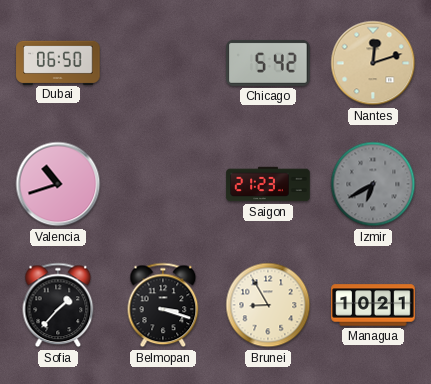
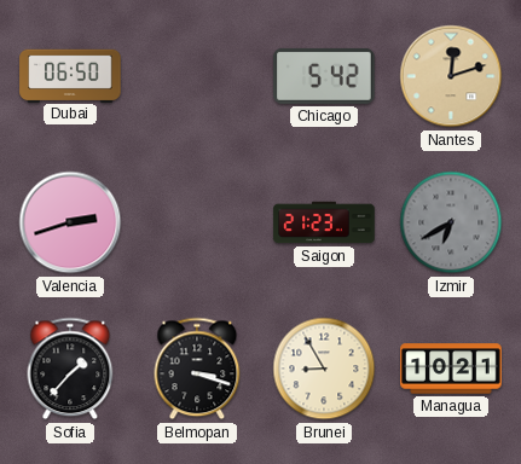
Valencia: 10:42 -> 2:42 (70, 222)
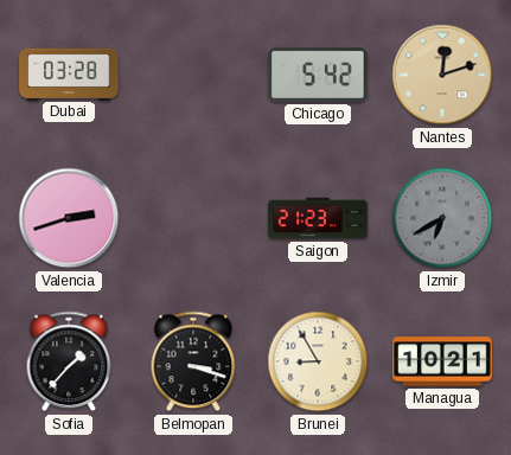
Dubai: 06:50 -> 03:28 (69, 73)
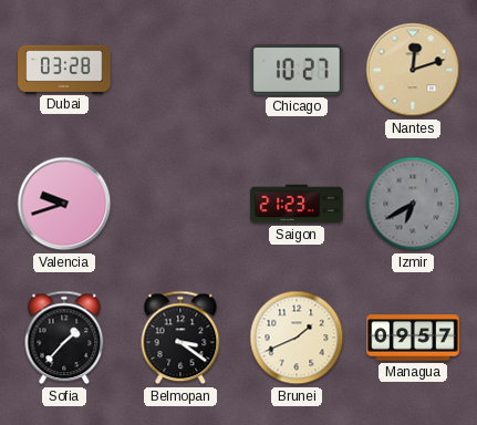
Chicago: 5:42 -> 10:27 (297, 70)
Valencia: 2:42 -> 9:42 (64, 204)
Belmopan: 3:18 -> 3:21 (180, 338)
Brunei: 8:55 -> 1:41 (297, 338)
Managua: 10:21 -> 09:57 (413, 338)
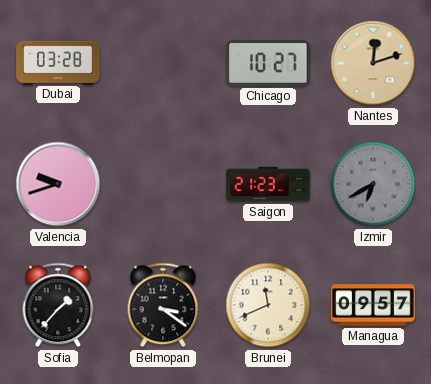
Brunei: 1:41 -> 11:41 (268, 305)
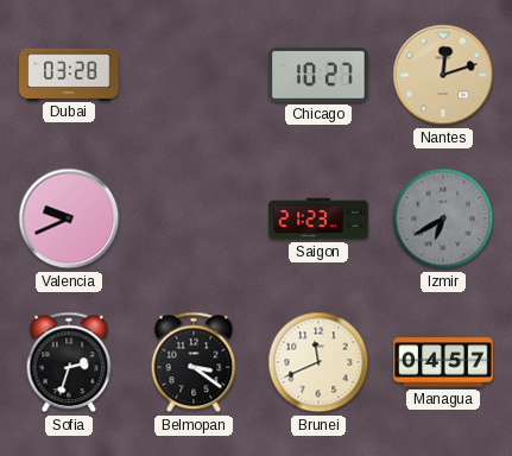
Valencia: 9:42 -> 9:41 (69, 218)
Sofia: 1:37 -> 2:33 (69, 362)
Managua: 09:57 -> 04:57 (443, 362)
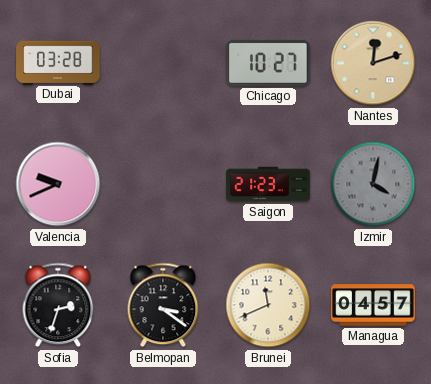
Izmir: 6:40 -> 4:02 (373, 184)
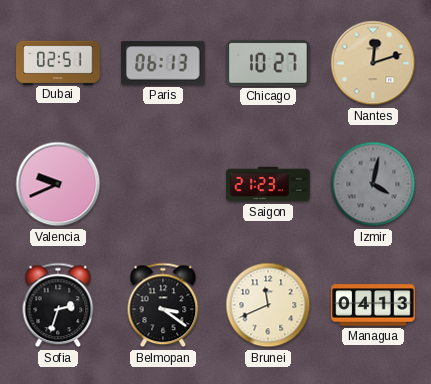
Dubai: 03:28 -> 02:51 (58, 62)
Paris: none -> 06:13 (163, 63)
Managua: 04:57 -> 04:13 (373, 305)
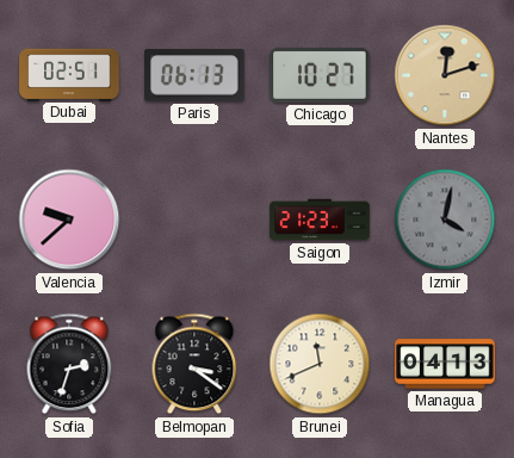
Valencia: 9:41 -> 9:38 (69, 219)
